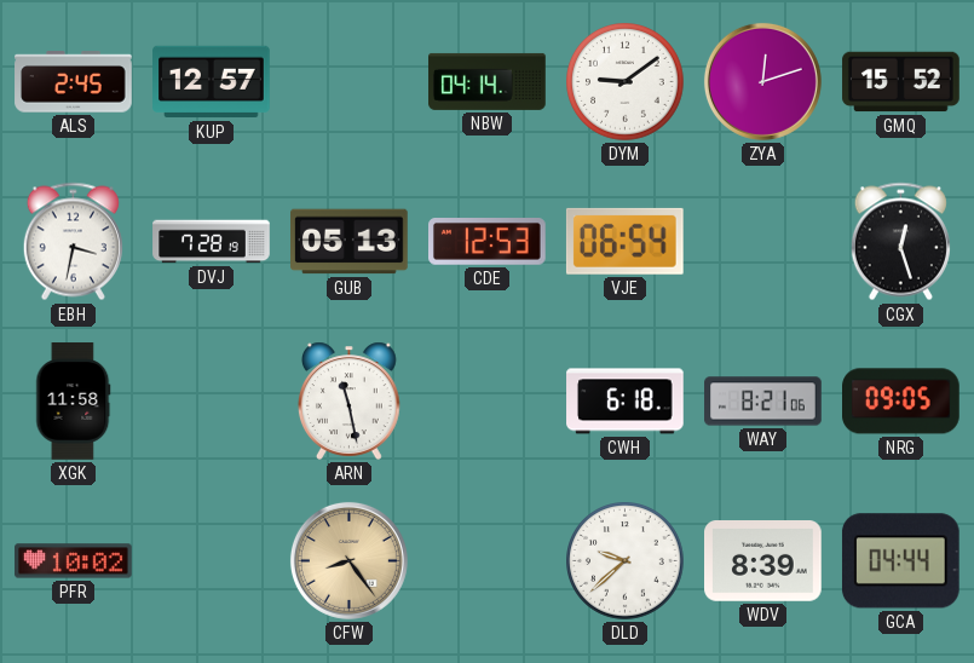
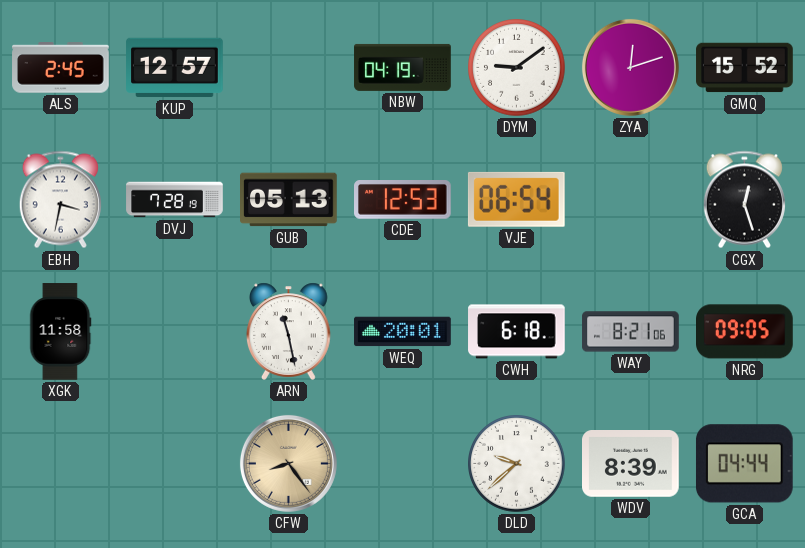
NBW: 04:14 -> 04:19 (403, 67)
WEQ: none -> 20:01 (403, 332)
PFR: 10:02 -> none (74, 561)
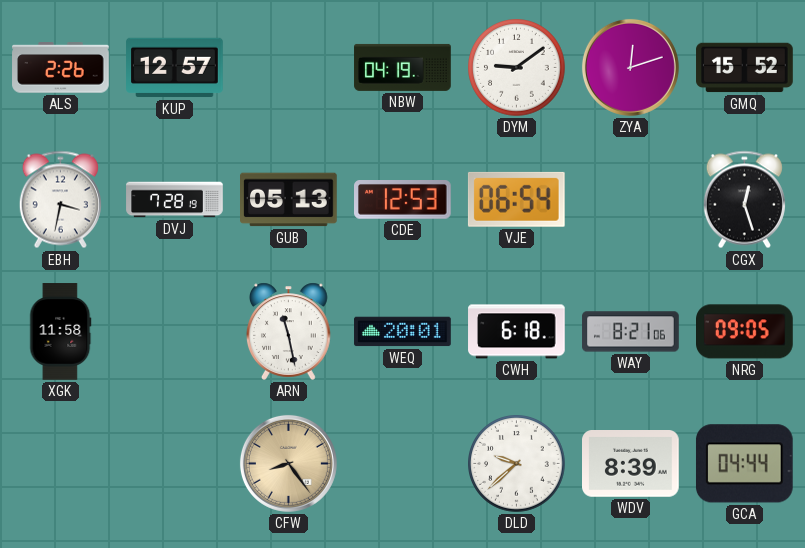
ALS: 2:45 -> 2:26 (61, 68)
